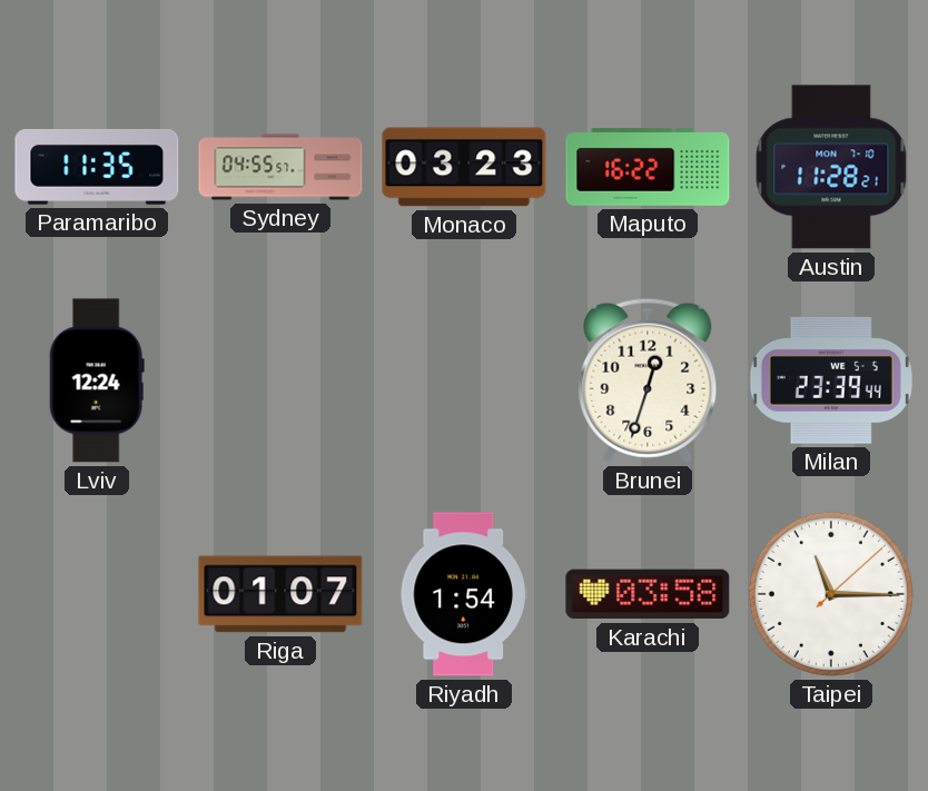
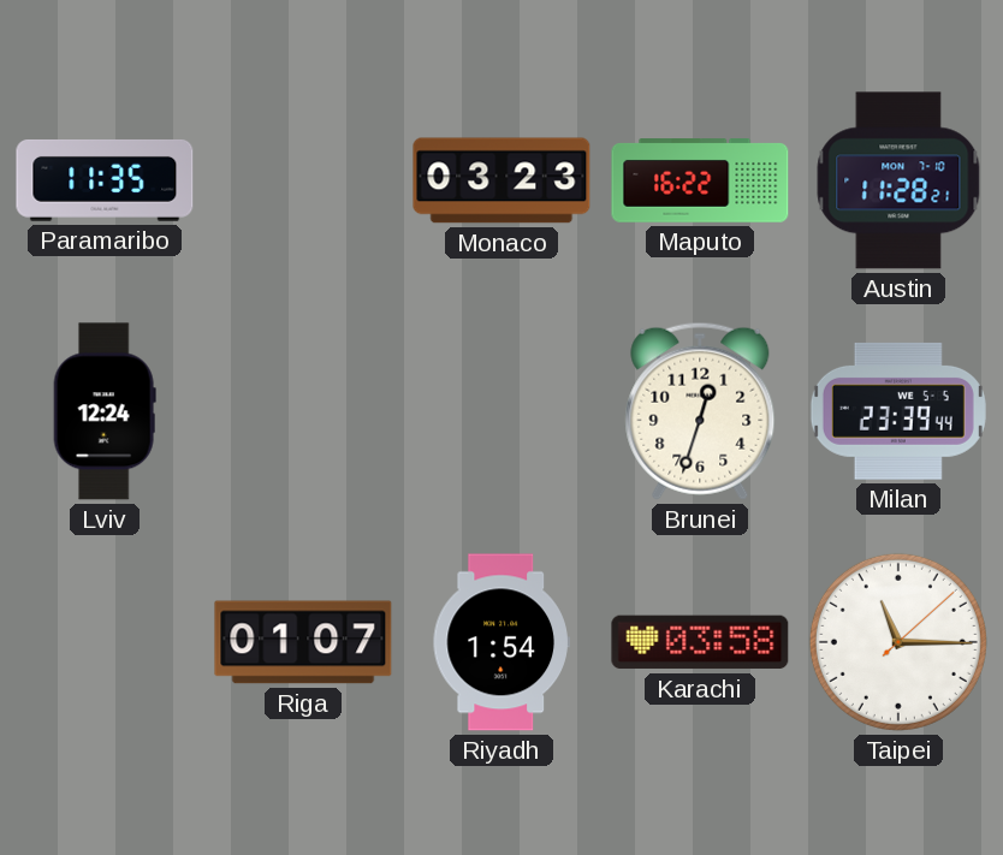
Sydney: 04:55 -> none (280, 167)
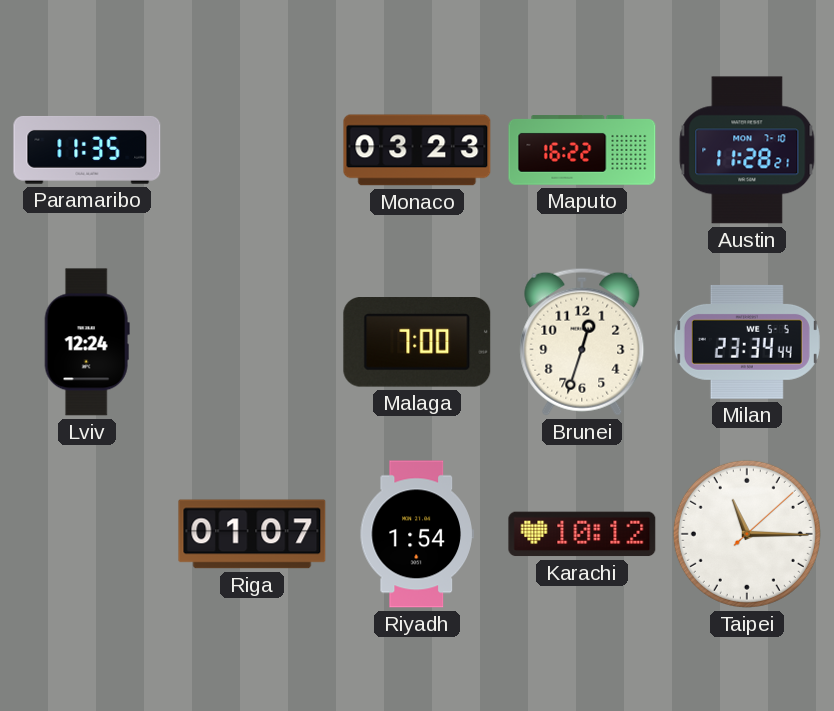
Malaga: none -> 7:00 (417, 343)
Milan: 23:39 -> 23:34 (747, 342)
Karachi: 03:58 -> 10:12 (582, 534)
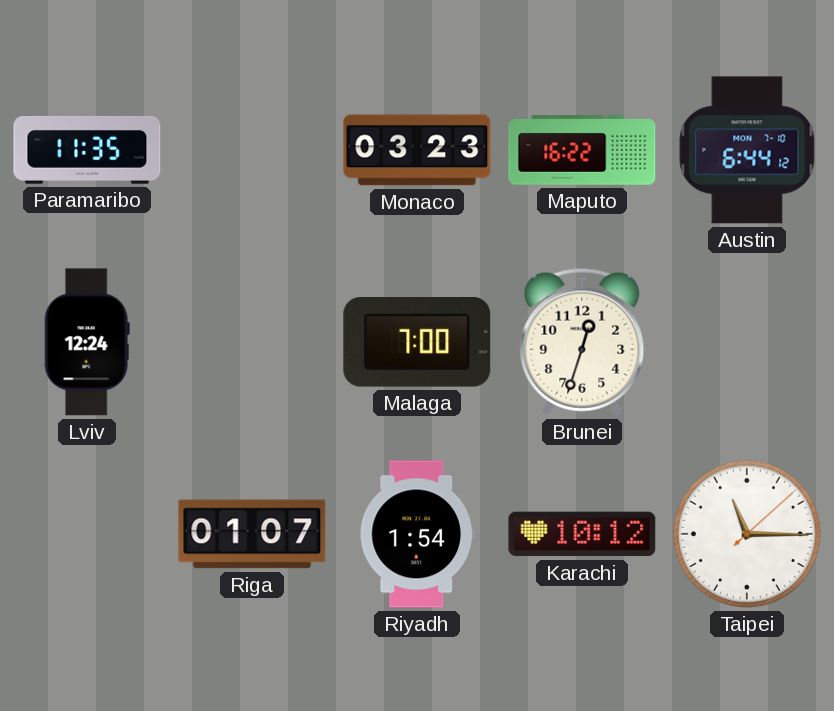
Austin: 11:28 -> 6:44 (747, 150)
Milan: 23:34 -> none (747, 342)
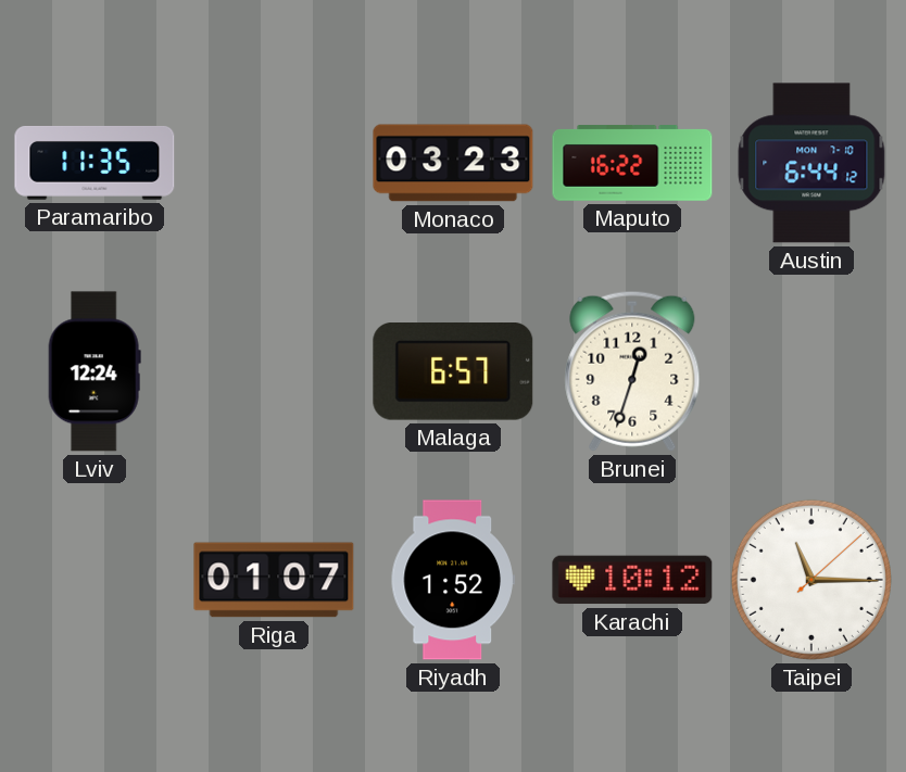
Malaga: 7:00 -> 6:57 (453, 372)
Riyadh: 1:54 -> 1:52 (453, 580)
